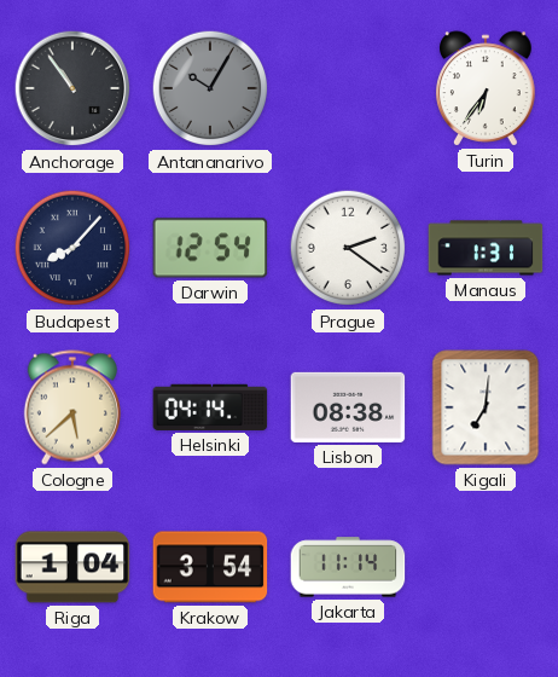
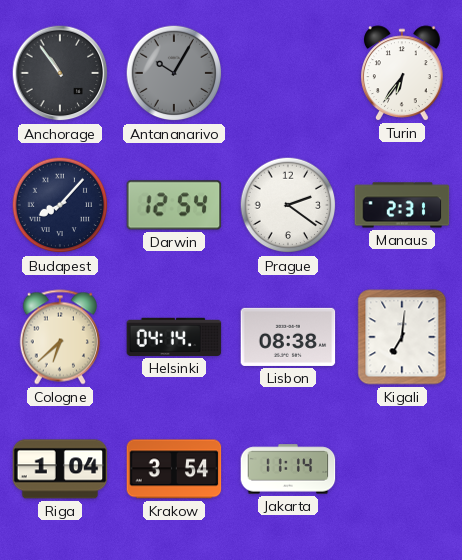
Manaus: 1:31 -> 2:31 (402, 205)
Cologne: 5:38 -> 6:38 (60, 337)
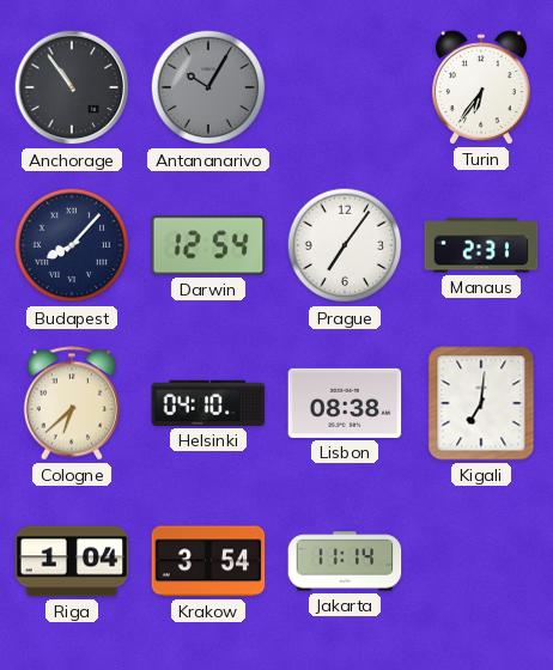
Prague: 2:21 -> 7:06 (345, 245)
Helsinki: 04:14 -> 04:10 (208, 403)
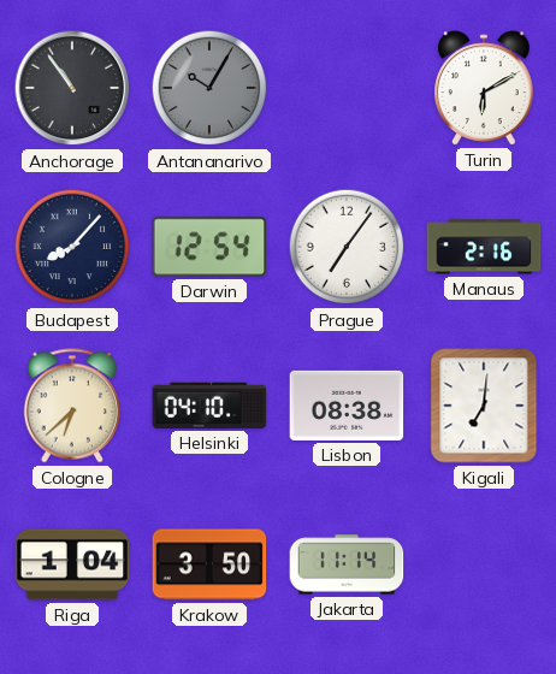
Turin: 6:36 -> 6:10 (485, 88)
Manaus: 2:31 -> 2:16 (484, 247)
Krakow: 3:54 -> 3:50 (209, 564)
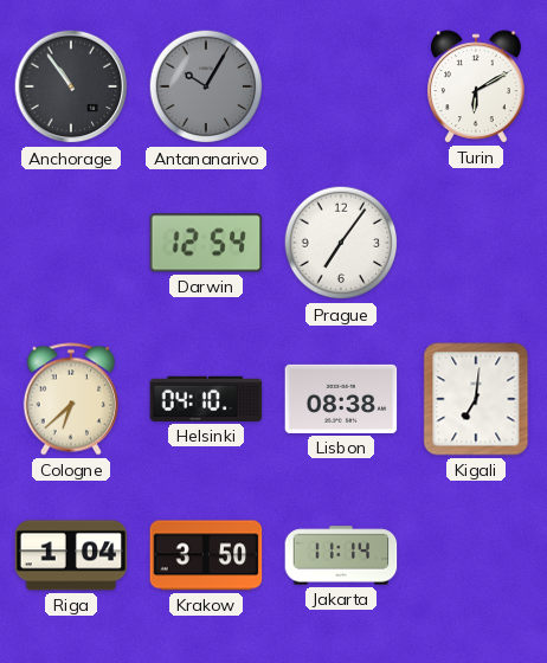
Budapest: 8:07 -> none (72, 247)
Manaus: 2:16 -> none (484, 247)
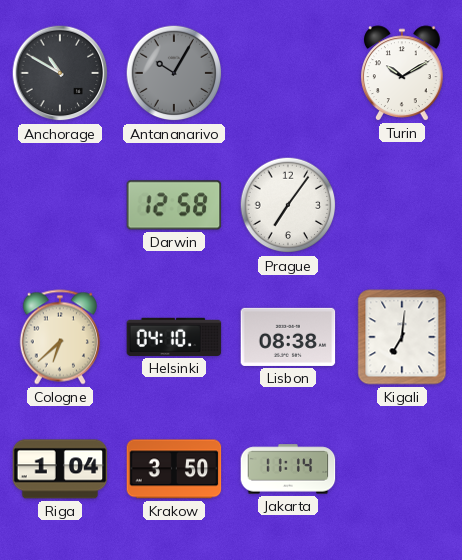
Anchorage: 10:54 -> 10:50 (60, 73)
Turin: 6:10 -> 10:10 (403, 73)
Darwin: 12:54 -> 12:58 (174, 205)
